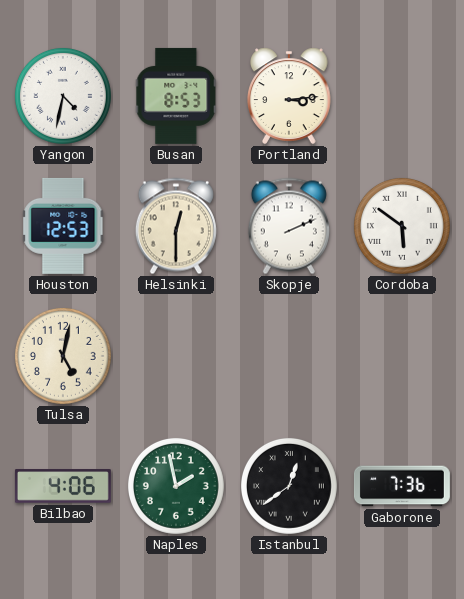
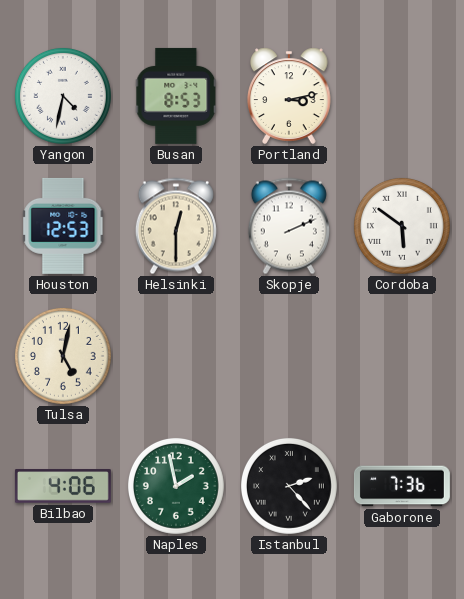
Portland: 3:14 -> 3:13 (289, 96)
Istanbul: 12:39 -> 2:23 (289, 486)
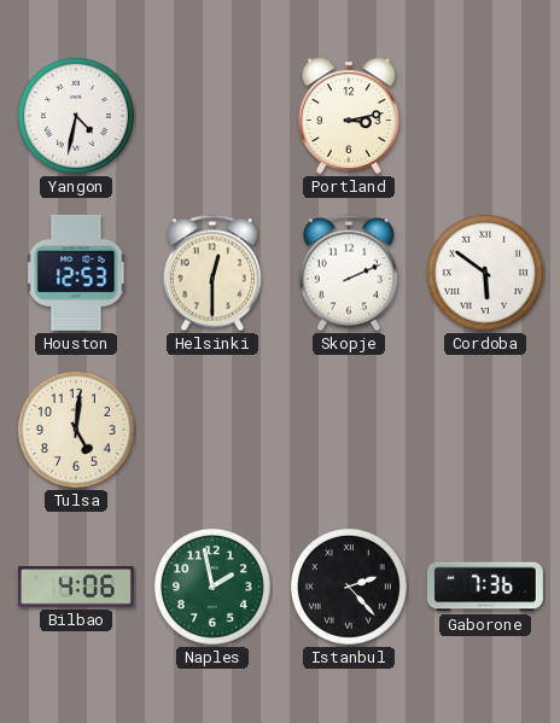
Busan: 8:53 -> none (176, 96)
Tulsa: 5:02 -> 5:01 (76, 430)
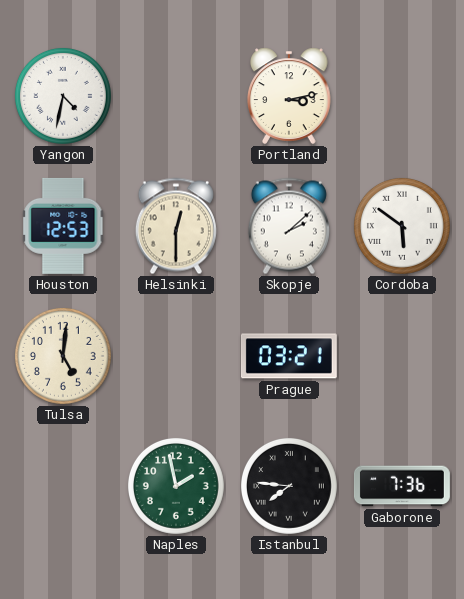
Skopje: 2:11 -> 2:08 (289, 226)
Prague: none -> 03:21 (289, 356)
Bilbao: 4:06 -> none (76, 587)
Istanbul: 2:23 -> 7:46 (289, 486)
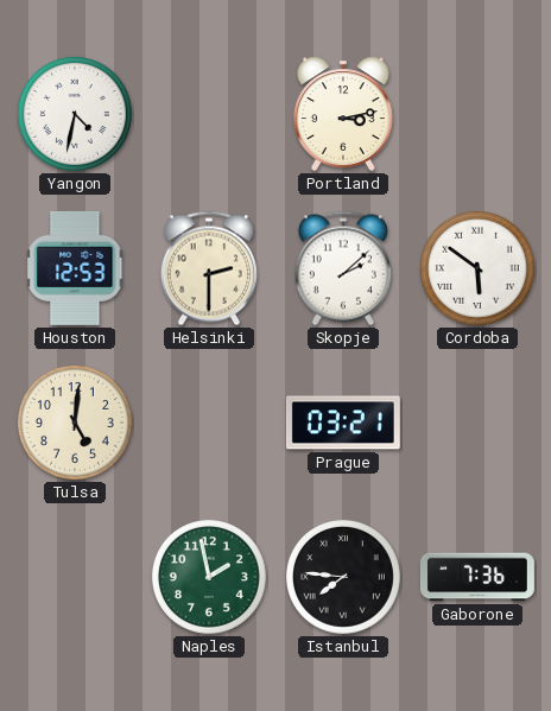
Helsinki: 12:30 -> 2:30 (209, 268)
